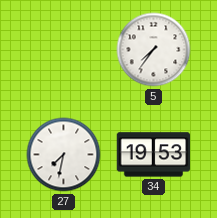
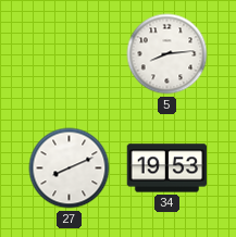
5: 7:36 -> 8:14 (167, 54)
27: 7:32 -> 8:11 (70, 169)
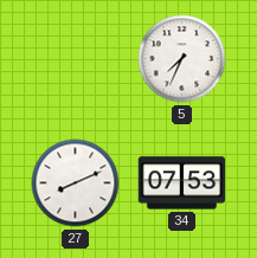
5: 8:14 -> 7:34 (182, 59)
34: 19:53 -> 07:53 (182, 183)
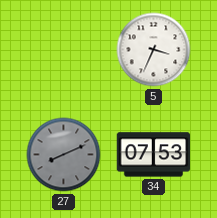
5: 7:34 -> 3:34 (154, 50)
27 dial: white -> grey (64, 155)
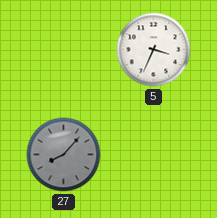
27: 8:11 -> 8:07 (64, 155)
34: 07:53 -> none (154, 155)
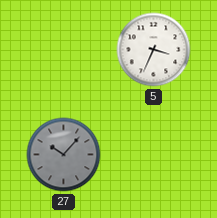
27: 8:07 -> 10:07 (64, 155)
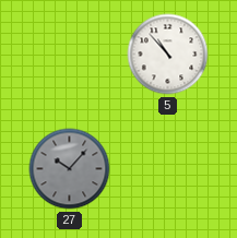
5: 3:34 -> 10:53 (168, 55)
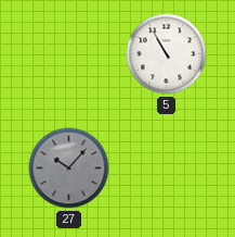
5: 10:53 -> 10:55 (167, 54)
